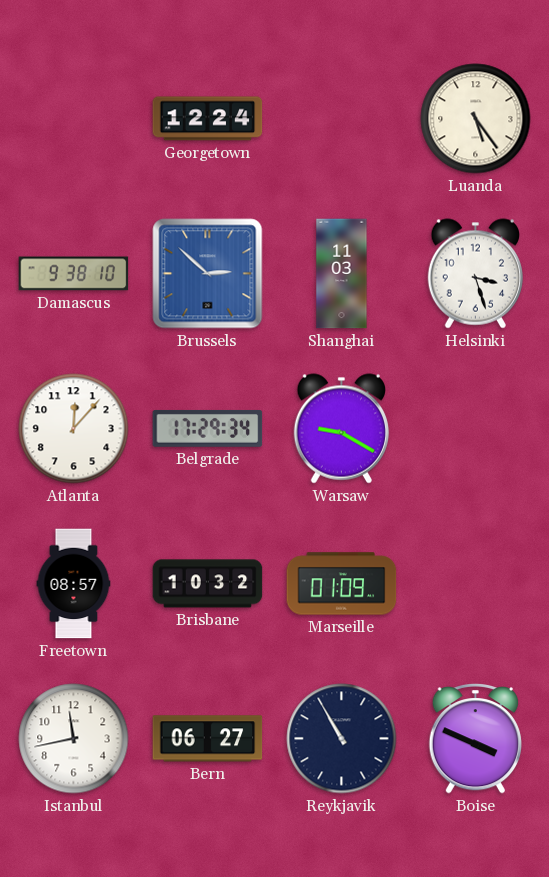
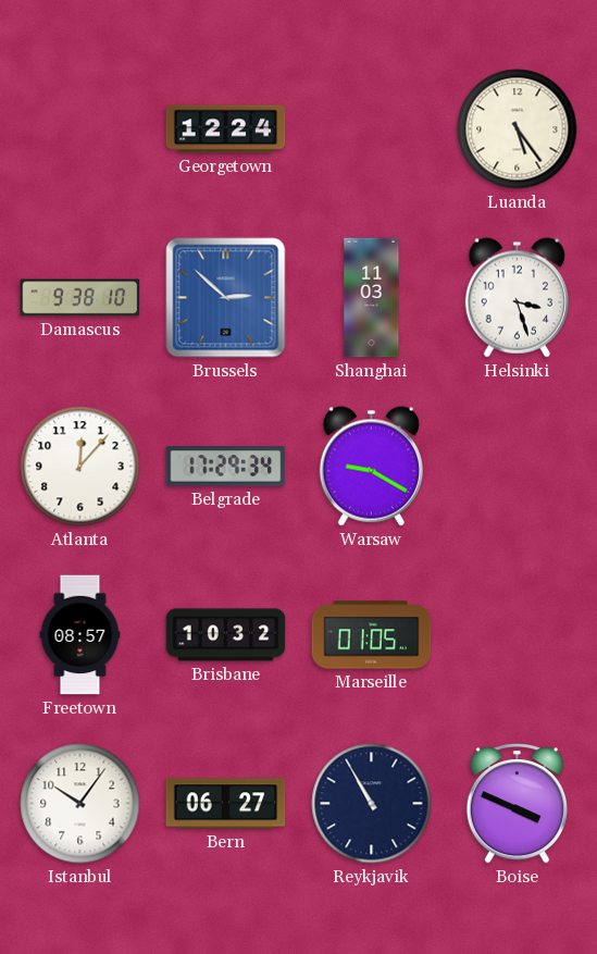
Marseille: 01:09 -> 01:05 (372, 635)
Istanbul: 11:43 -> 10:06 (80, 804)
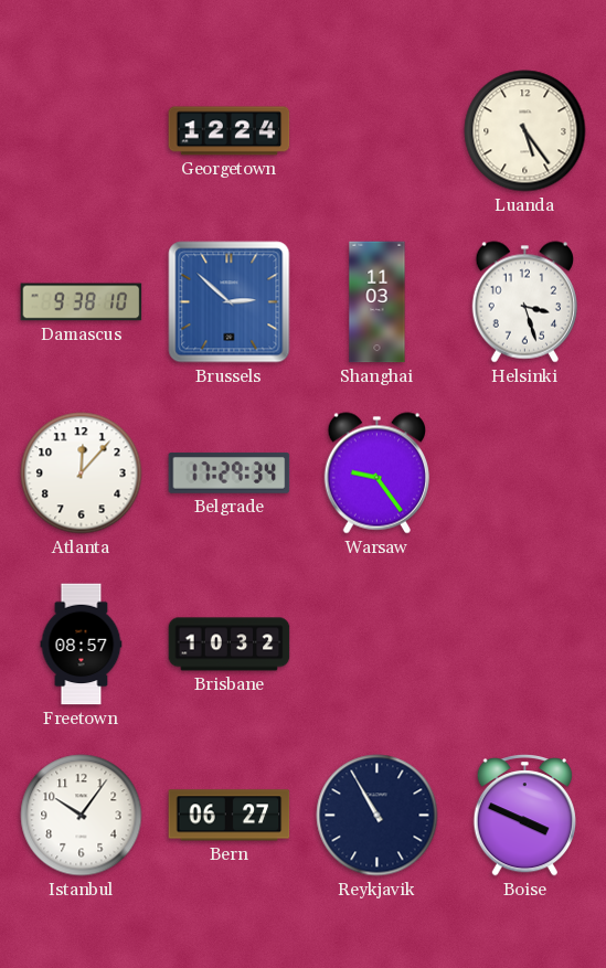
Warsaw: 9:20 -> 9:24 (376, 474)
Marseille: 01:05 -> none (372, 635)
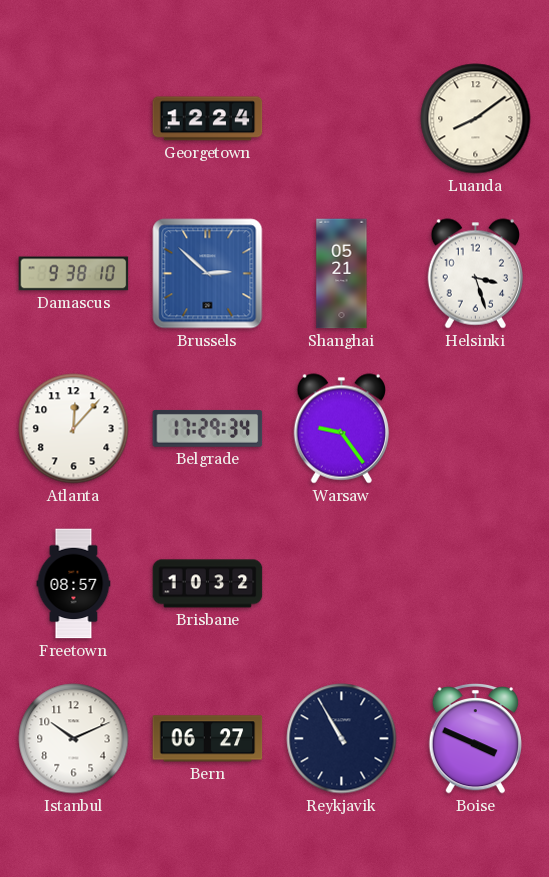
Luanda: 5:24 -> 8:09 (476, 119)
Shanghai: 11:03 -> 05:21 (342, 274)
Istanbul: 10:06 -> 10:11 (74, 739)
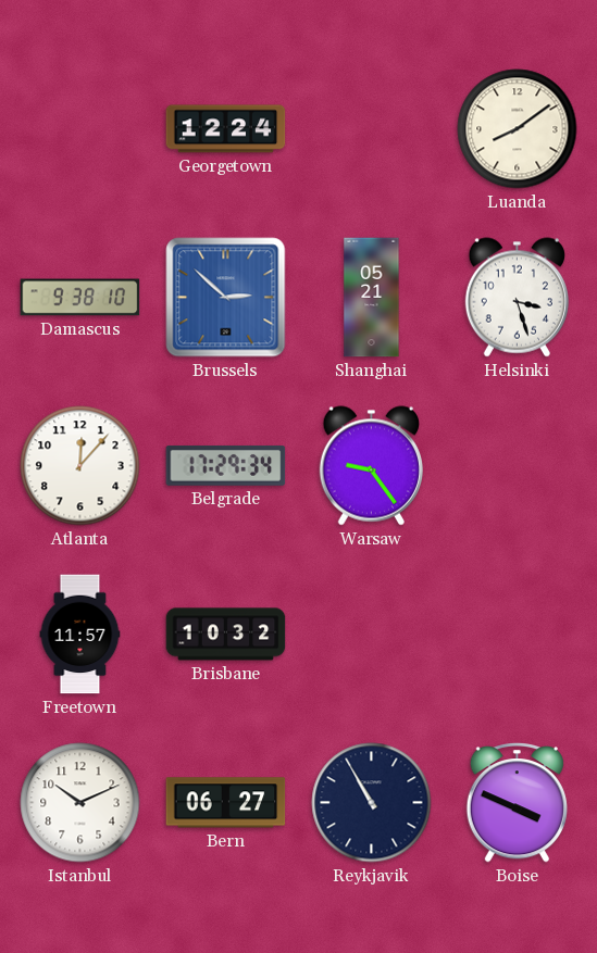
Freetown: 08:57 -> 11:57 (80, 635)
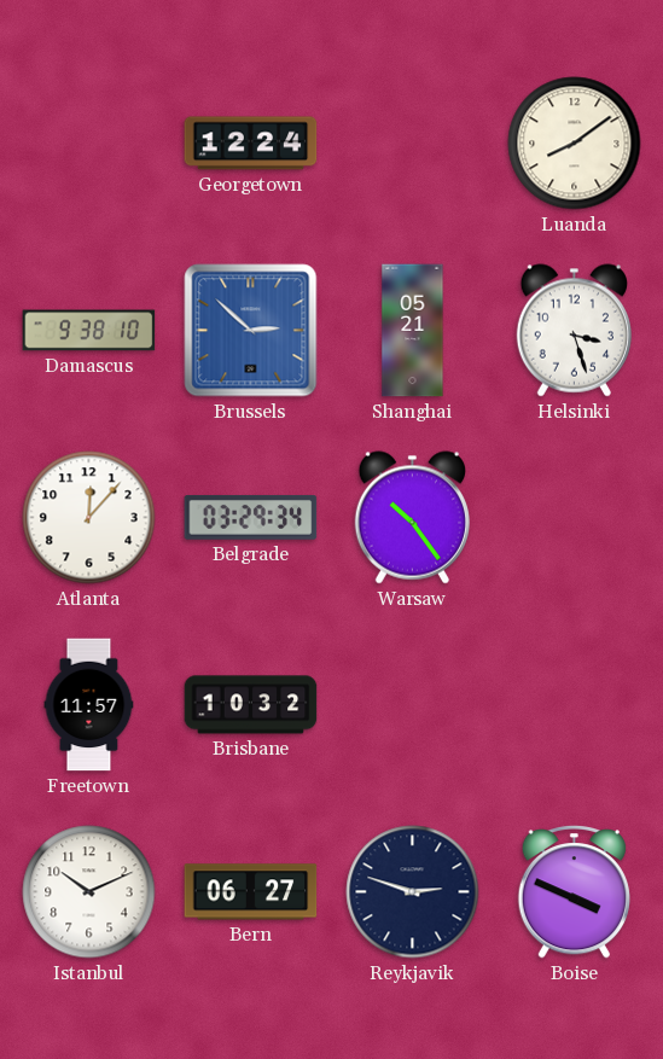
Belgrade: 17:29 -> 03:29 (251, 518)
Warsaw: 9:24 -> 10:24 (412, 518)
Reykjavik: 10:55 -> 2:48 (413, 892)
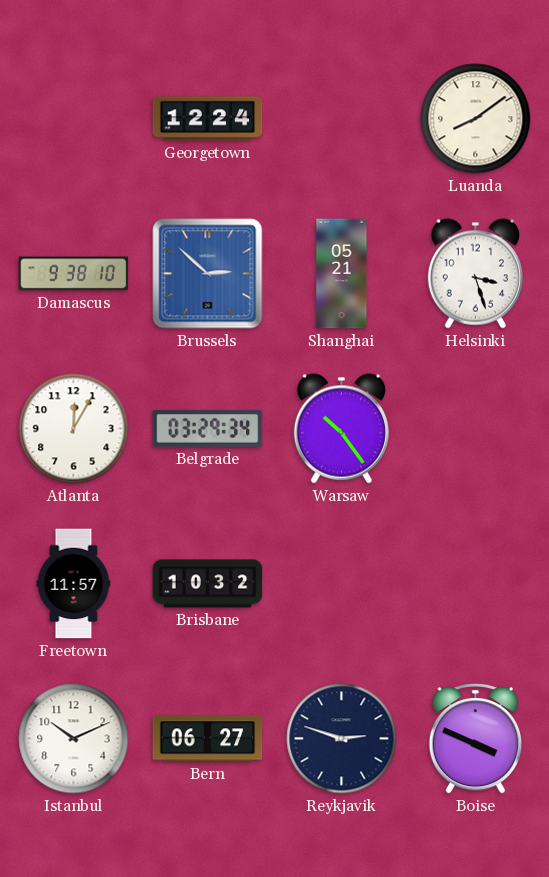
Atlanta: 12:07 -> 12:05 (74, 429)
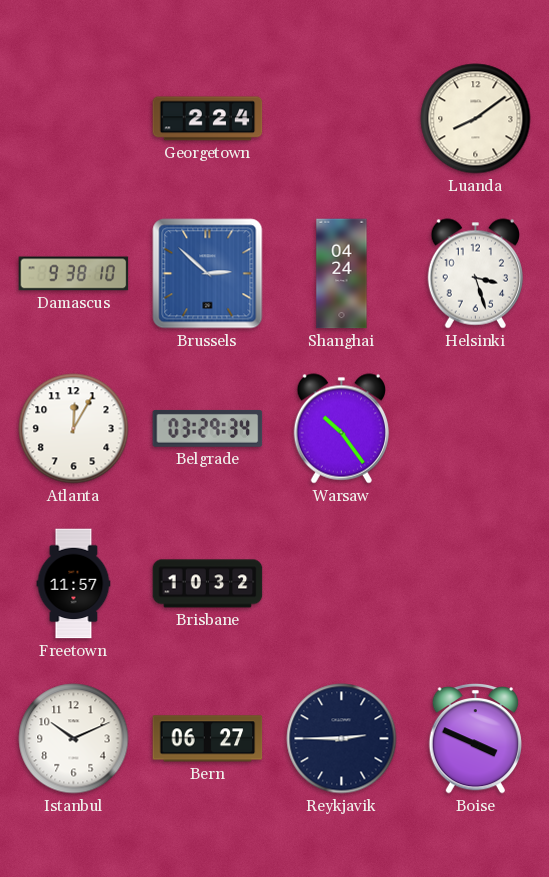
Georgetown: 12:24 -> 2:24 (208, 119)
Shanghai: 05:21 -> 04:24 (342, 274)
Reykjavik: 2:48 -> 2:45 (342, 739)
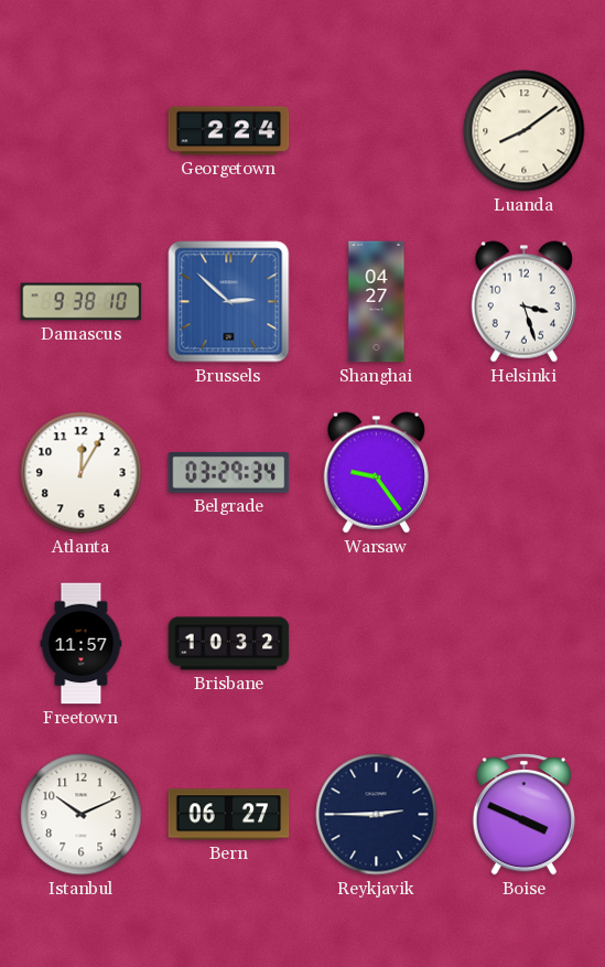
Shanghai: 04:24 -> 04:27 (377, 302)
Warsaw: 10:24 -> 9:24 (376, 473)
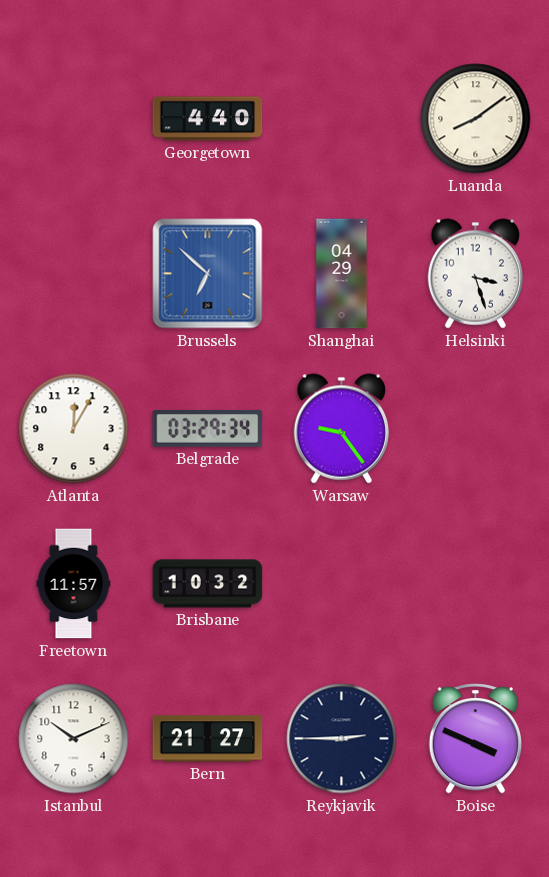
Georgetown: 2:24 -> 4:40 (208, 119)
Damascus: 9:38 -> none (82, 302)
Brussels: 2:52 -> 6:52 (208, 274)
Shanghai: 04:27 -> 04:29 (342, 274)
Bern: 06:27 -> 21:27 (208, 739)
